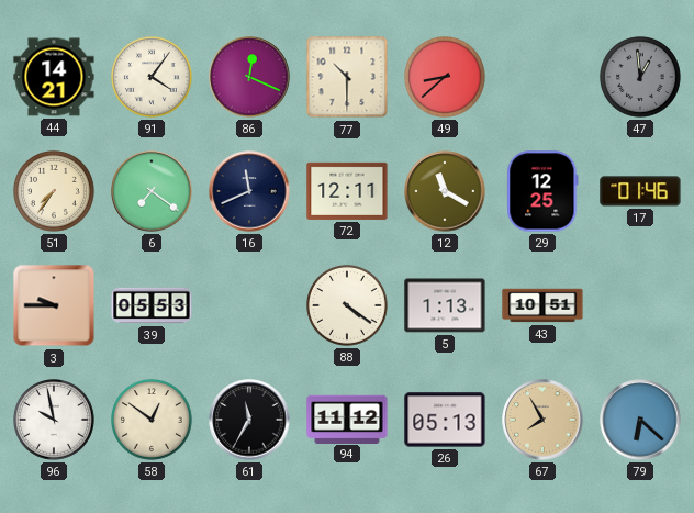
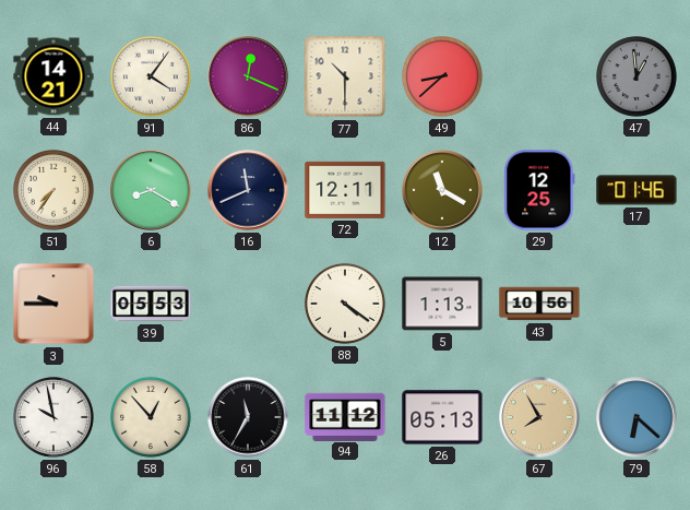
6: 7:21 -> 8:20 (151, 190)
43: 10:51 -> 10:56 (539, 304)
58: 12:51 -> 12:53 (152, 418)
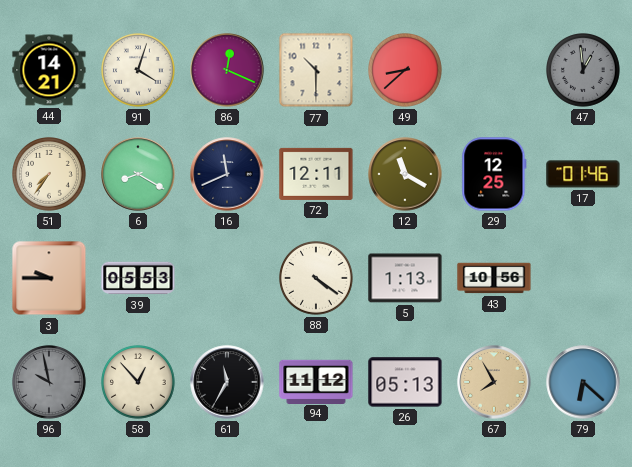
91: 4:06 -> 4:03 (139, 71)
96 dial: white -> grey (50, 383)
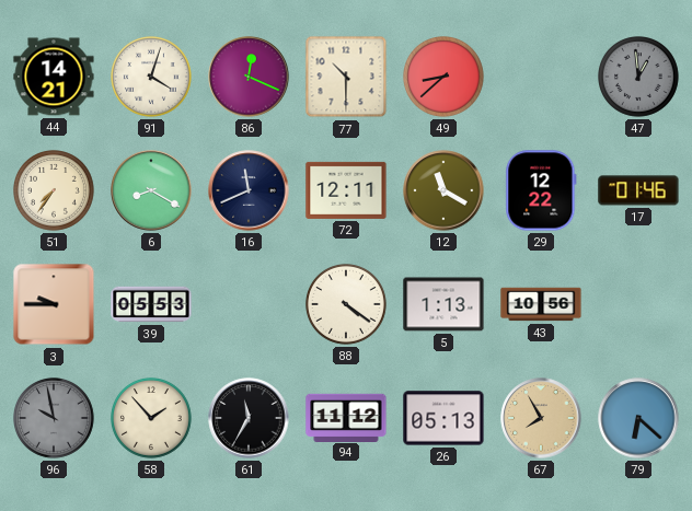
29: 12:25 -> 12:22 (541, 190)
58: 12:53 -> 1:53 (152, 419)
